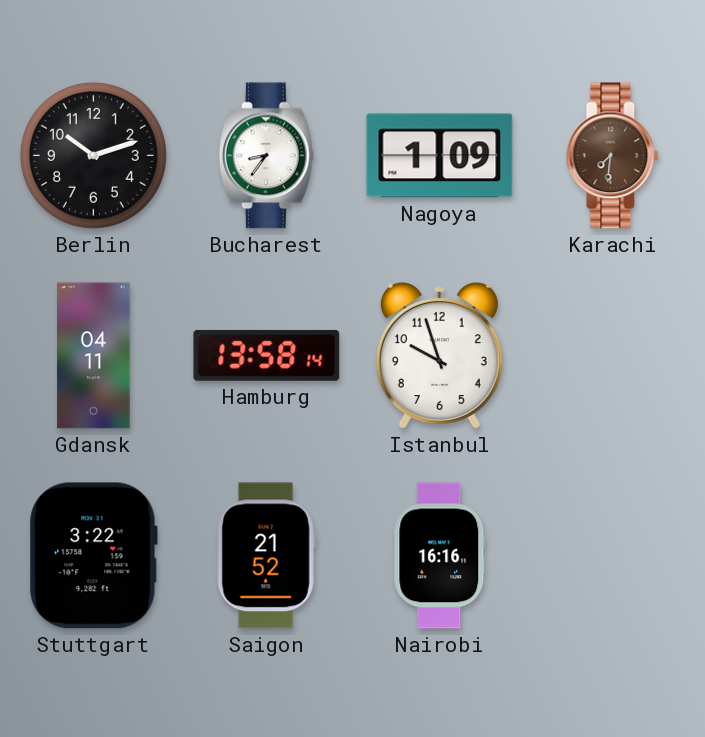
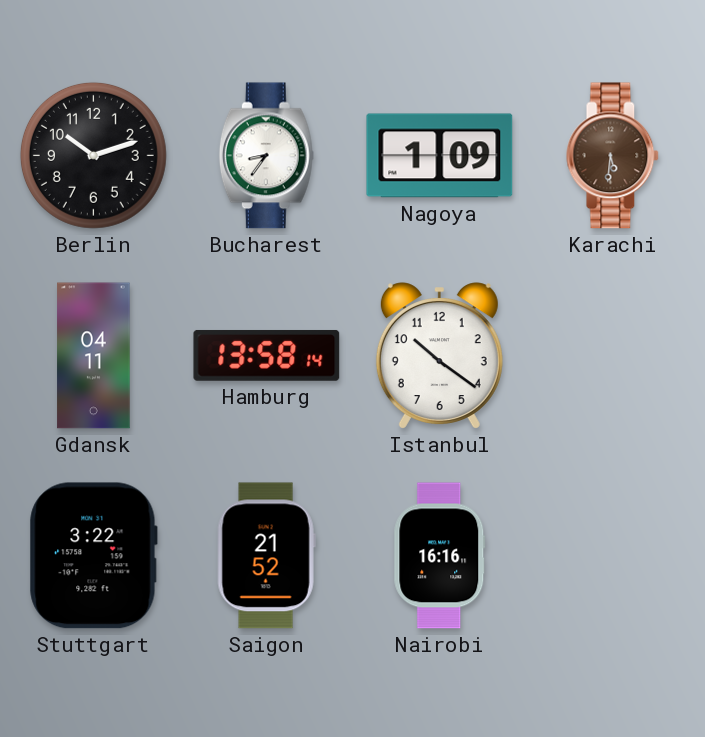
Karachi: 7:31 -> 5:31 (613, 156)
Istanbul: 9:57 -> 10:21 (439, 356)
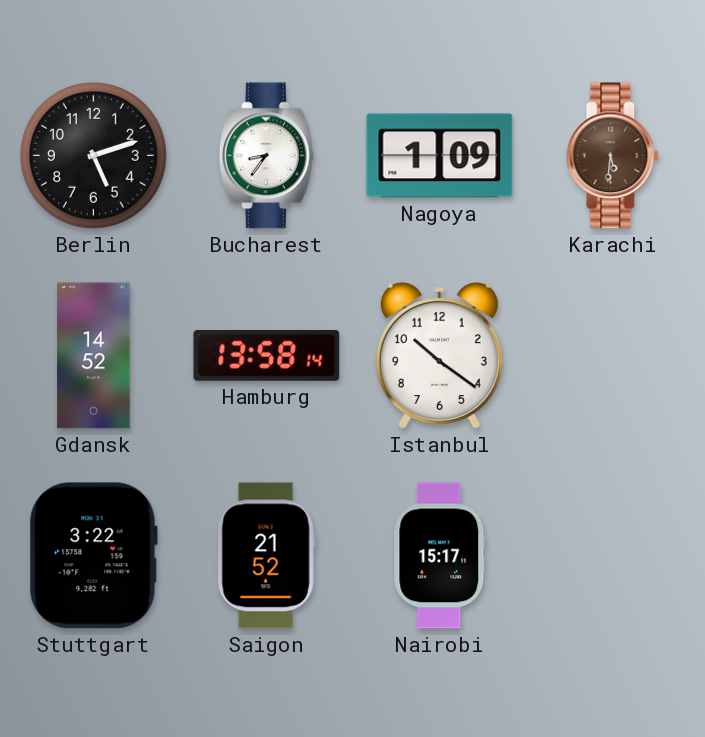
Berlin: 10:12 -> 5:12 (93, 155)
Gdansk: 04:11 -> 14:52 (94, 356)
Nairobi: 16:16 -> 15:17 (440, 556)
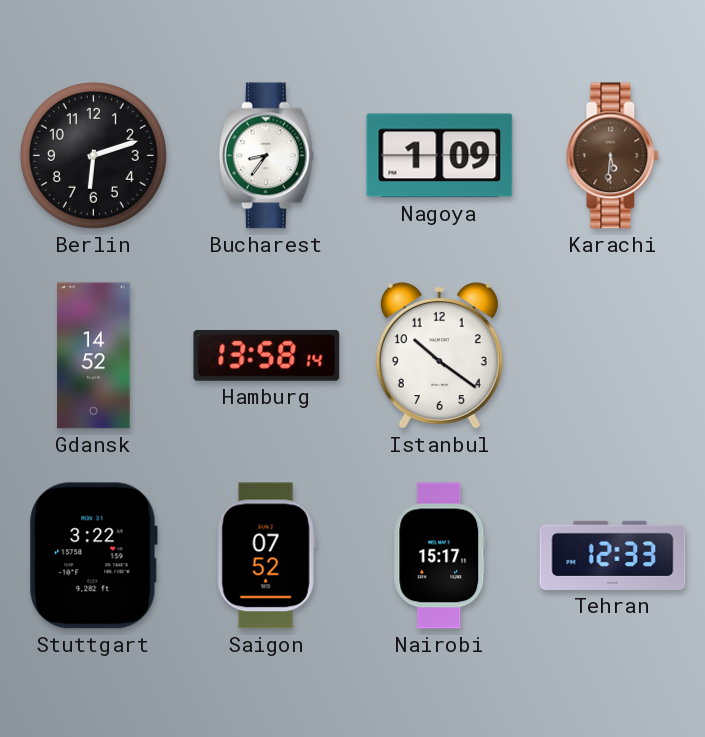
Berlin: 5:12 -> 6:12 (93, 155)
Saigon: 21:52 -> 07:52 (266, 556)
Tehran: none -> 12:33 (613, 555)
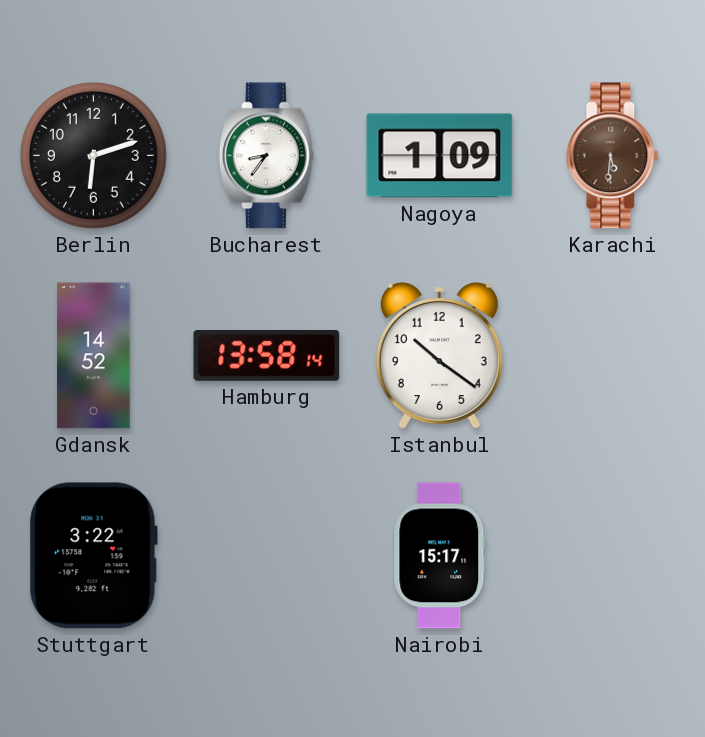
Saigon: 07:52 -> none (266, 556)
Tehran: 12:33 -> none (613, 555)
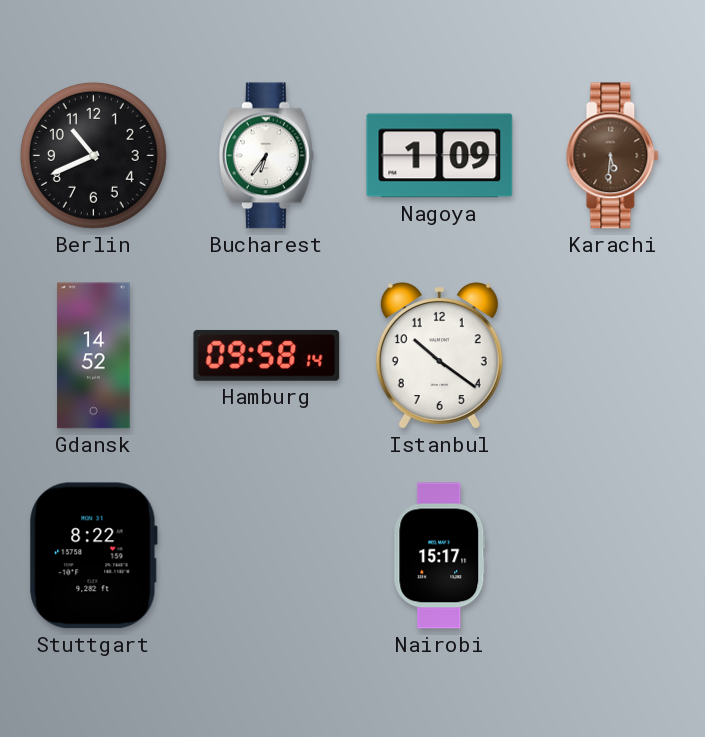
Berlin: 6:12 -> 10:41 (93, 155)
Bucharest: 8:36 -> 6:36 (266, 156)
Hamburg: 13:58 -> 09:58 (267, 355)
Stuttgart: 3:22 -> 8:22 (93, 556)
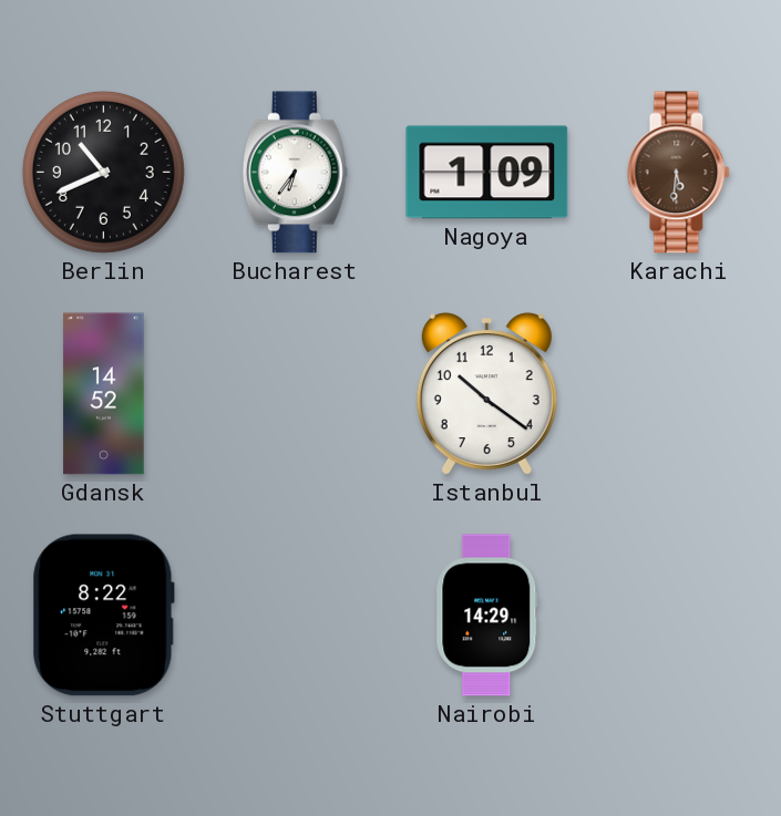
Hamburg: 09:58 -> none (267, 355)
Nairobi: 15:17 -> 14:29 (487, 616)
